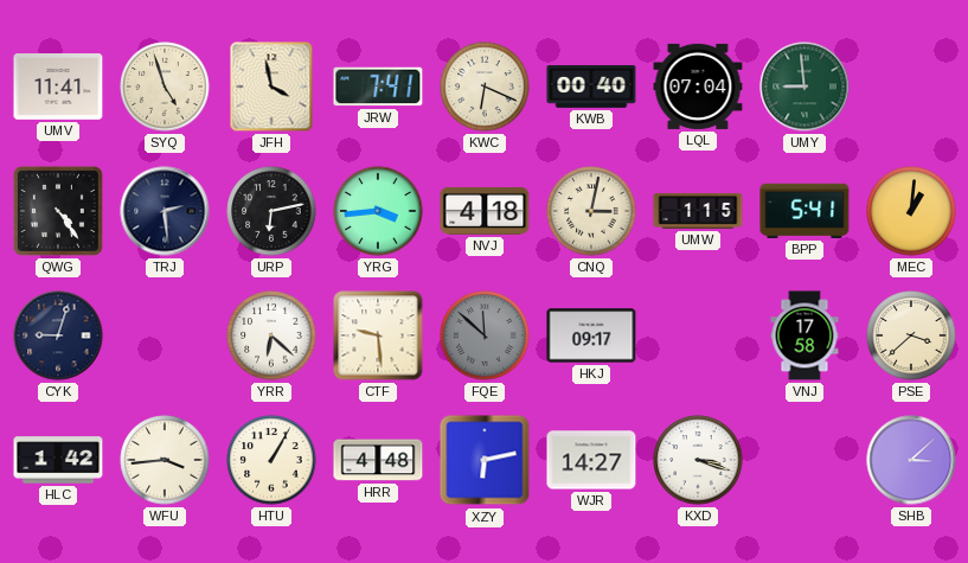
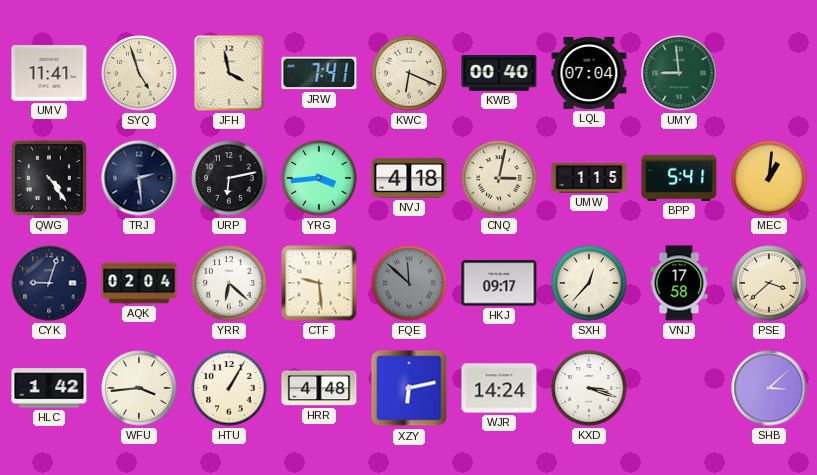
AQK: none -> 02:04 (139, 283)
SXH: none -> 12:37 (589, 283)
WJR: 14:27 -> 14:24 (499, 388)
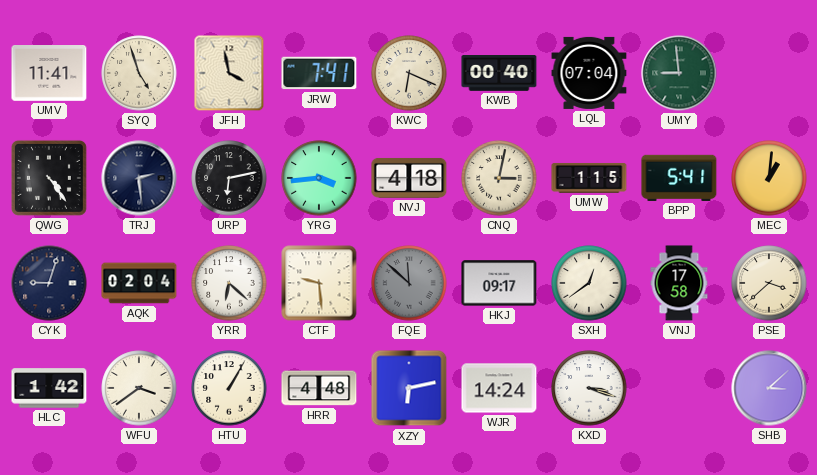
SXH: 12:37 -> 12:39 (589, 283)
WFU: 3:44 -> 3:39 (139, 388)
